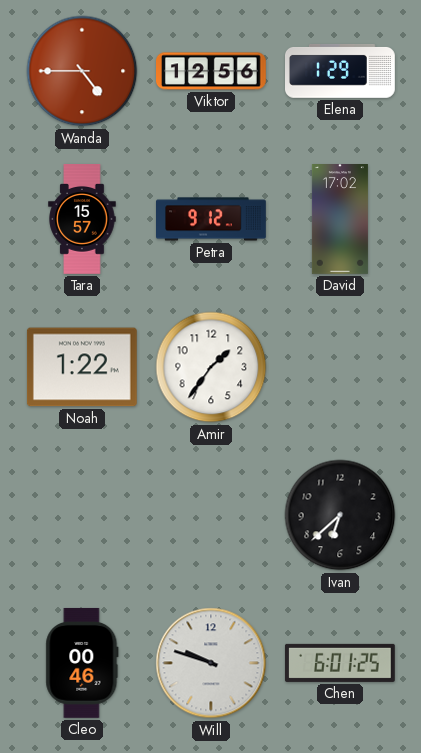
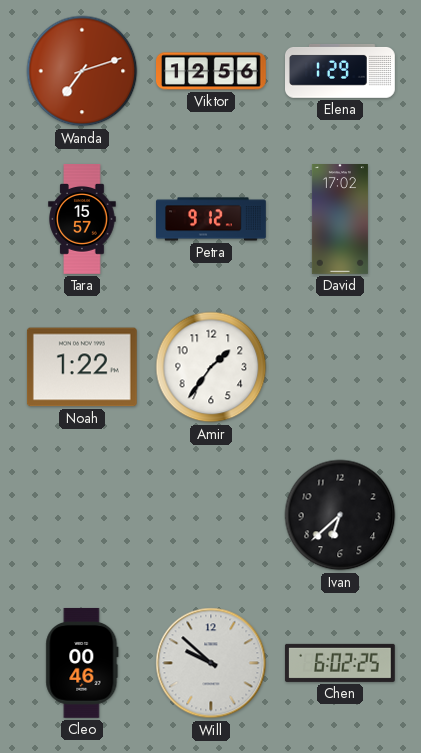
Wanda: 4:45 -> 7:12 (82, 71)
Will: 9:48 -> 9:52 (211, 663)
Chen: 6:01 -> 6:02 (340, 663)
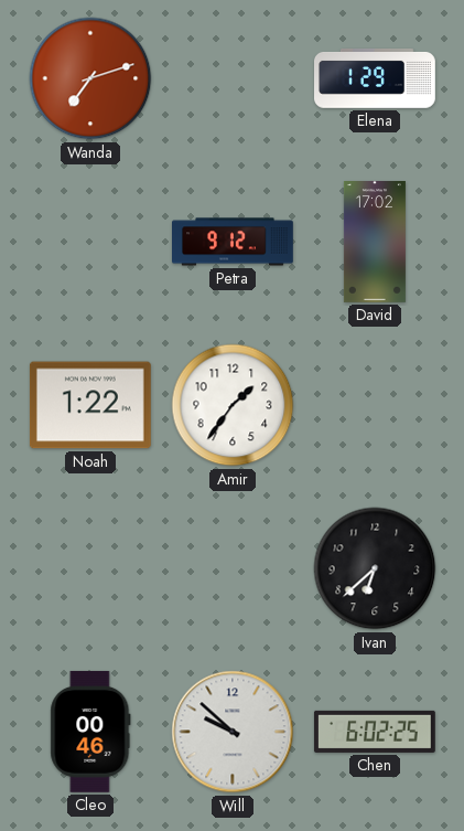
Viktor: 12:56 -> none (212, 71)
Tara: 15:57 -> none (82, 220)
